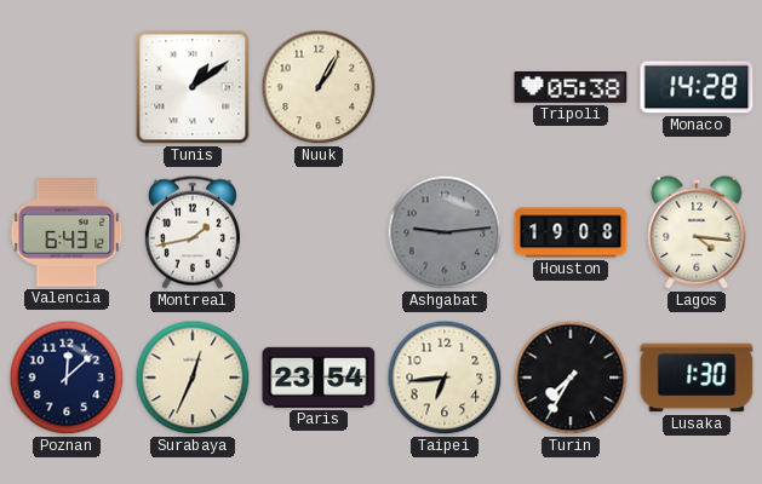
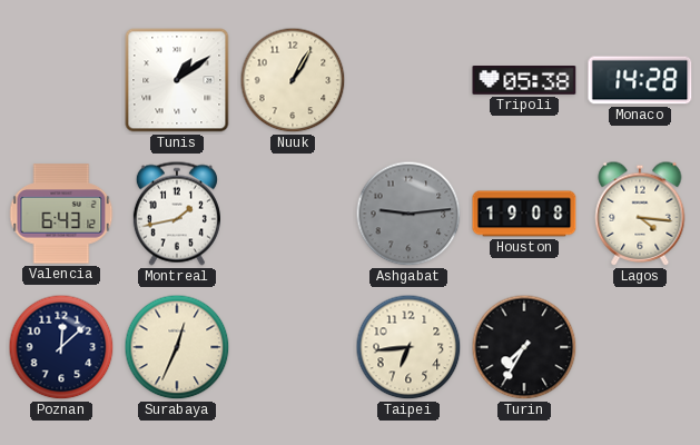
Paris: 23:54 -> none (319, 378)
Lusaka: 1:30 -> none (697, 378)
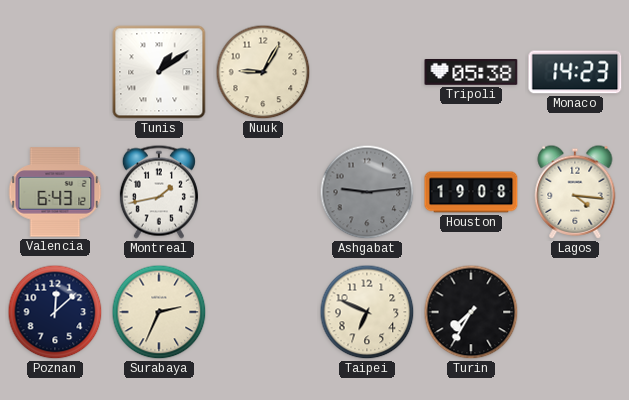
Nuuk: 1:05 -> 9:05 (263, 72)
Monaco: 14:28 -> 14:23 (575, 72)
Surabaya: 12:34 -> 2:34 (159, 312)
Taipei: 6:44 -> 6:49 (367, 312)
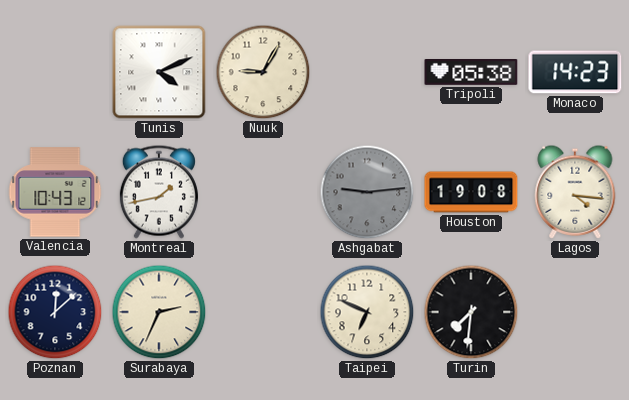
Tunis: 1:09 -> 4:11 (159, 72)
Valencia: 6:43 -> 10:43 (55, 192)
Turin: 7:35 -> 7:31 (471, 312)
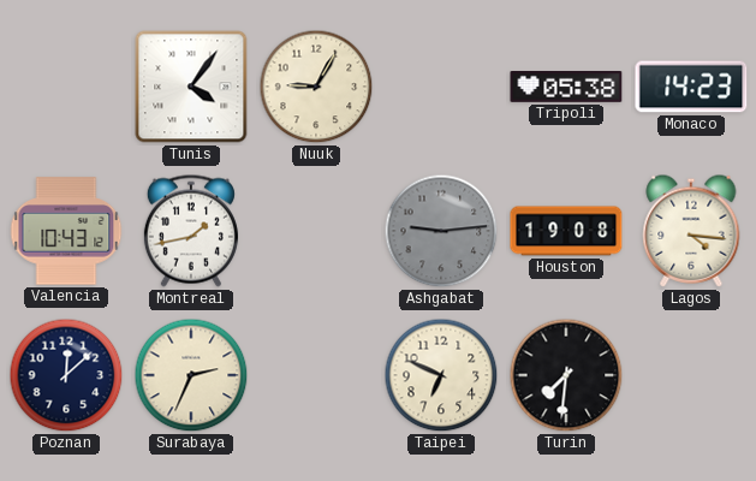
Tunis: 4:11 -> 4:06 (191, 87)
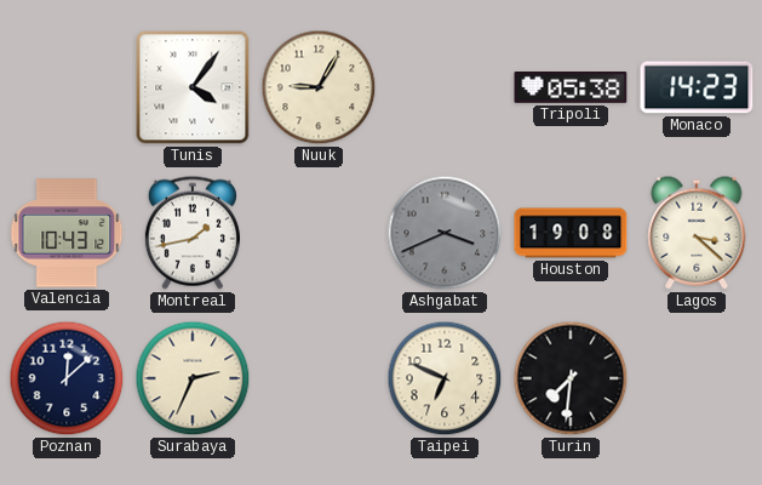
Ashgabat: 9:14 -> 3:41 (445, 233)
Lagos: 4:16 -> 3:22 (697, 233)
